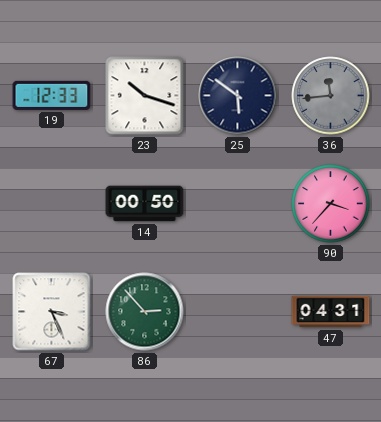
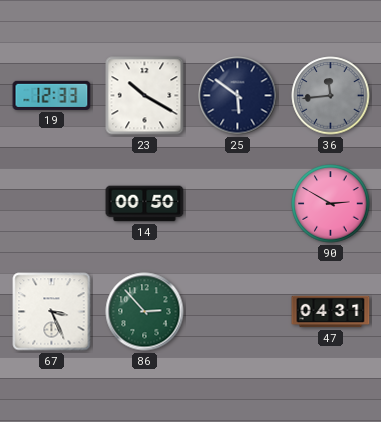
23: 10:18 -> 10:20 (145, 96)
90: 3:37 -> 2:50 (331, 204)
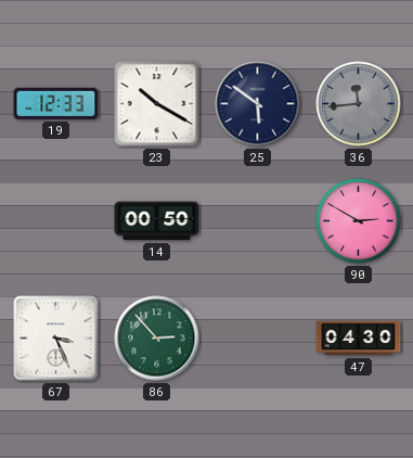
47: 04:31 -> 04:30 (359, 339)
